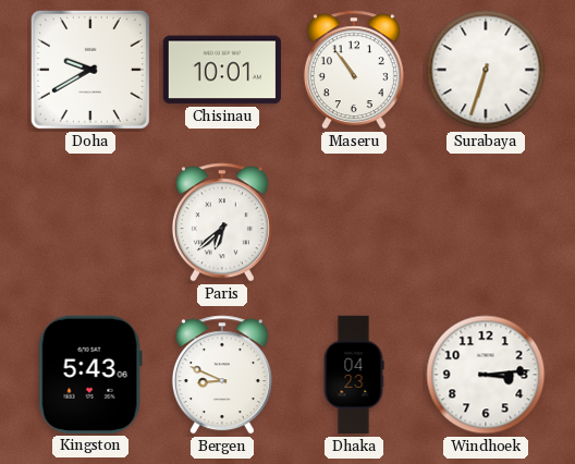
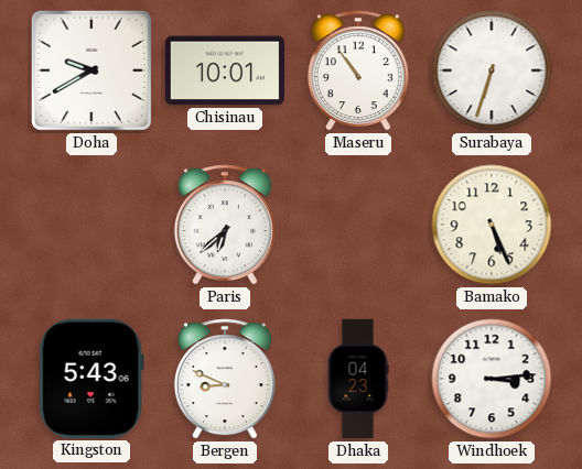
Bamako: none -> 5:26 (492, 225)
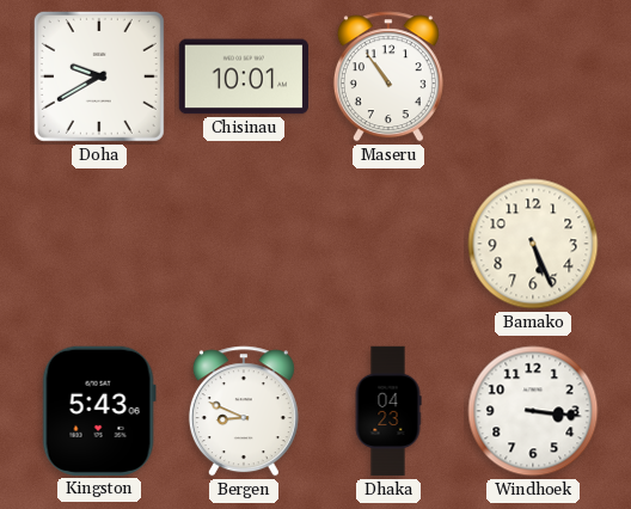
Surabaya: 6:33 -> none (492, 70)
Paris: 6:38 -> none (225, 225)
Windhoek: 3:14 -> 3:16 (533, 411)
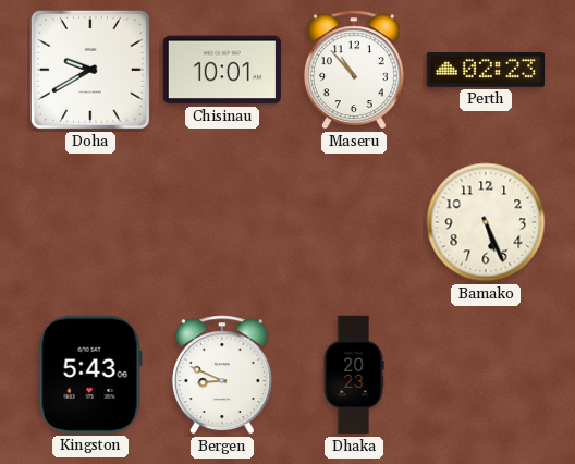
Maseru: 10:54 -> 10:53 (354, 70)
Perth: none -> 02:23 (485, 71)
Dhaka: 04:23 -> 20:23 (354, 375)
Windhoek: 3:16 -> none (533, 411)
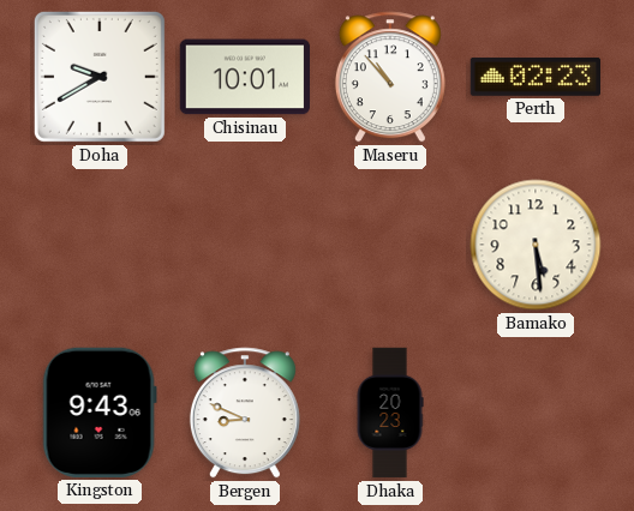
Bamako: 5:26 -> 5:29 (536, 245)
Kingston: 5:43 -> 9:43 (100, 413)
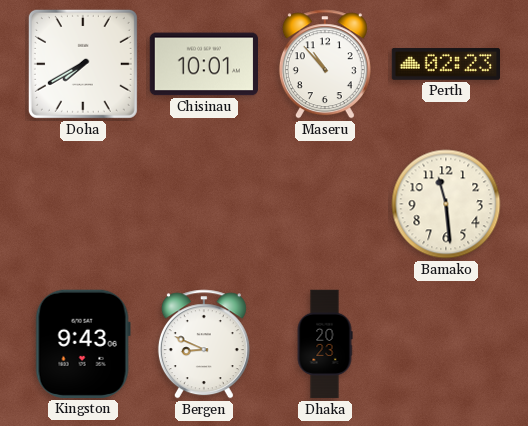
Doha: 9:40 -> 7:40 (83, 64)
Bamako: 5:29 -> 11:29 (446, 204)
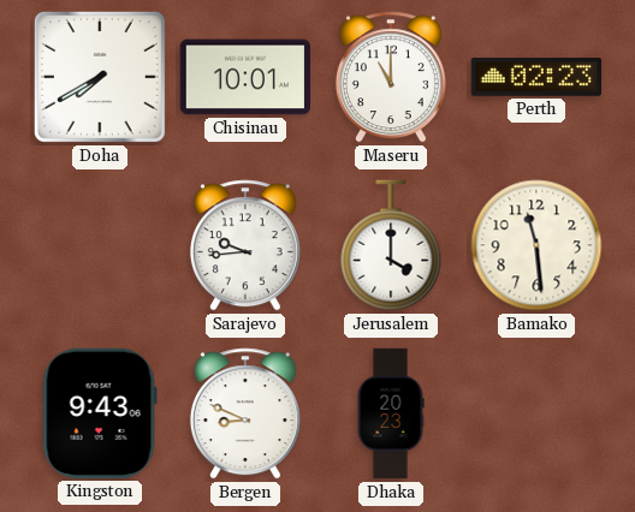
Maseru: 10:53 -> 11:00 (391, 77)
Sarajevo: none -> 9:44 (245, 245)
Jerusalem: none -> 4:00 (391, 245)
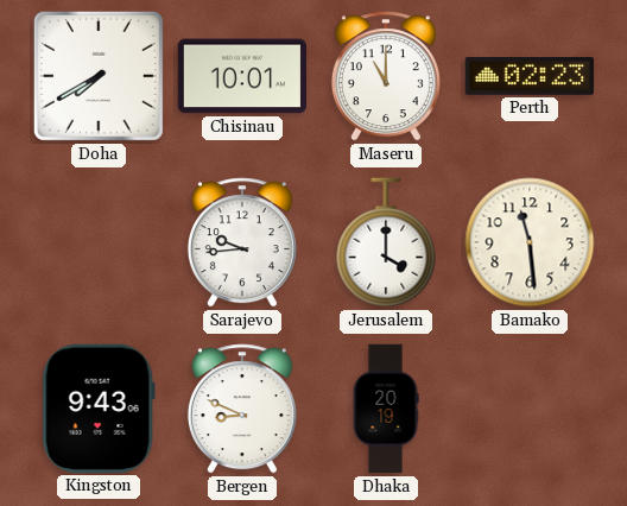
Dhaka: 20:23 -> 20:19 (386, 409)
